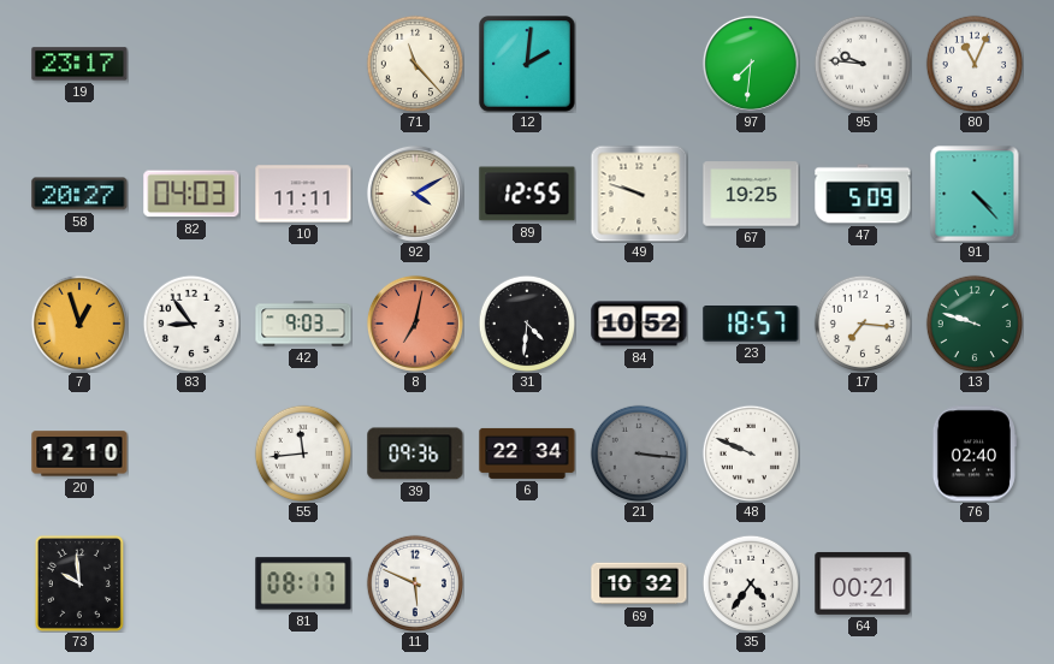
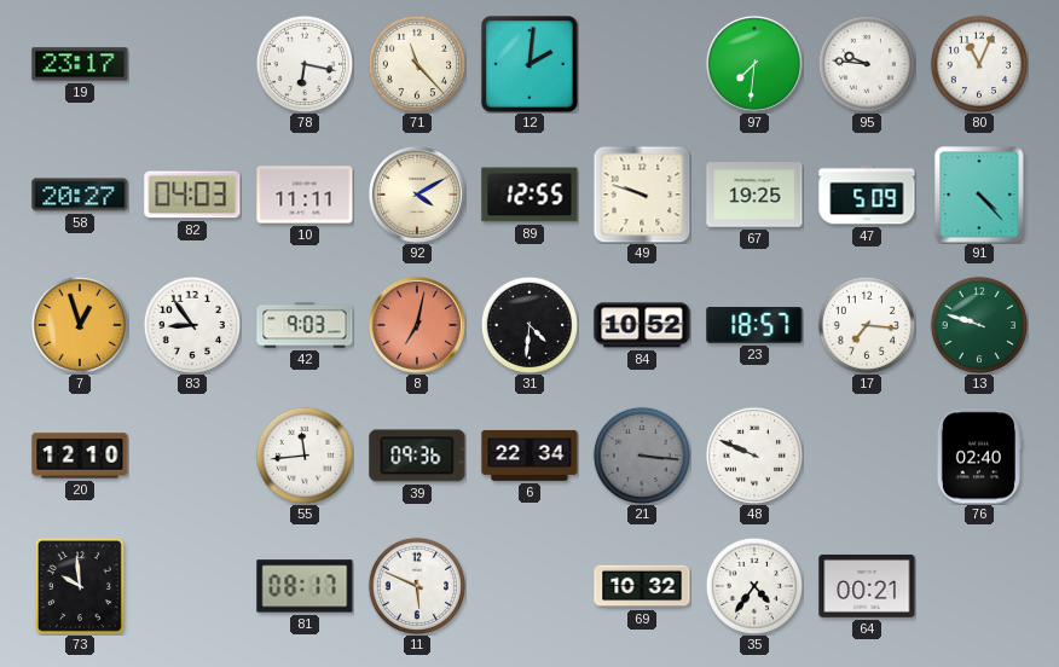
78: none -> 6:17 (303, 63)
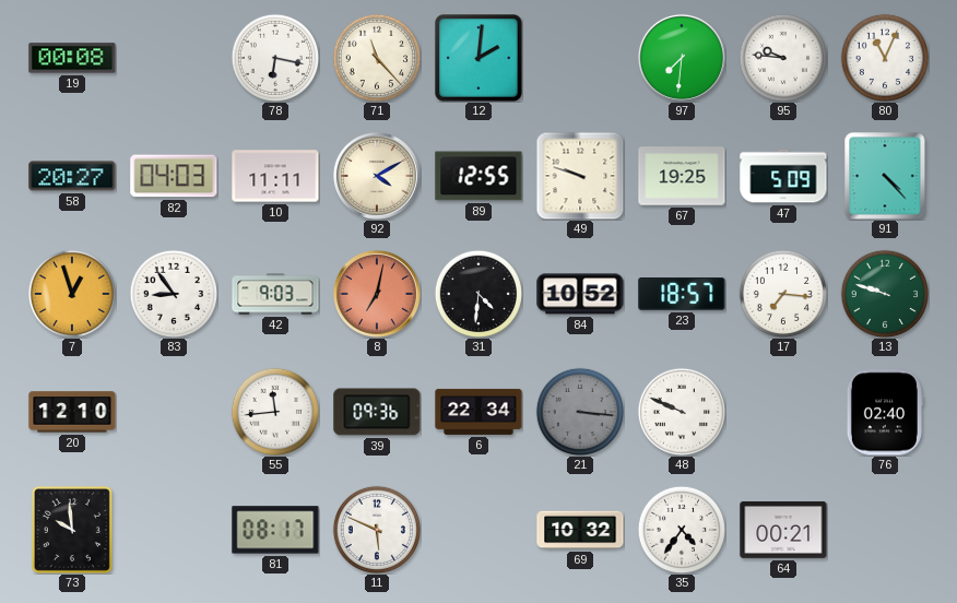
19: 23:17 -> 00:08 (72, 58)
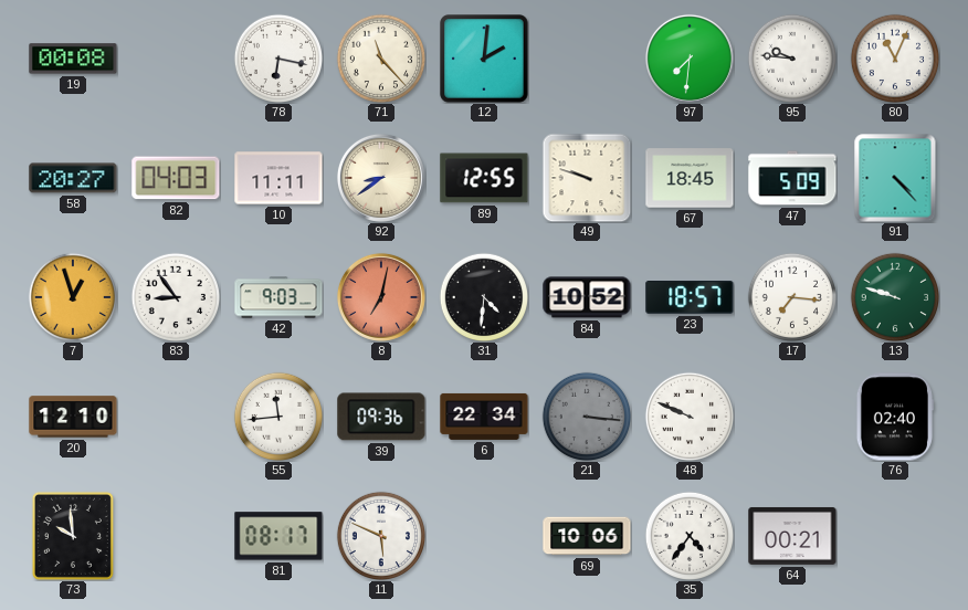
92: 4:10 -> 8:39 (381, 178)
67: 19:25 -> 18:45 (690, 178)
69: 10:32 -> 10:06 (587, 536)
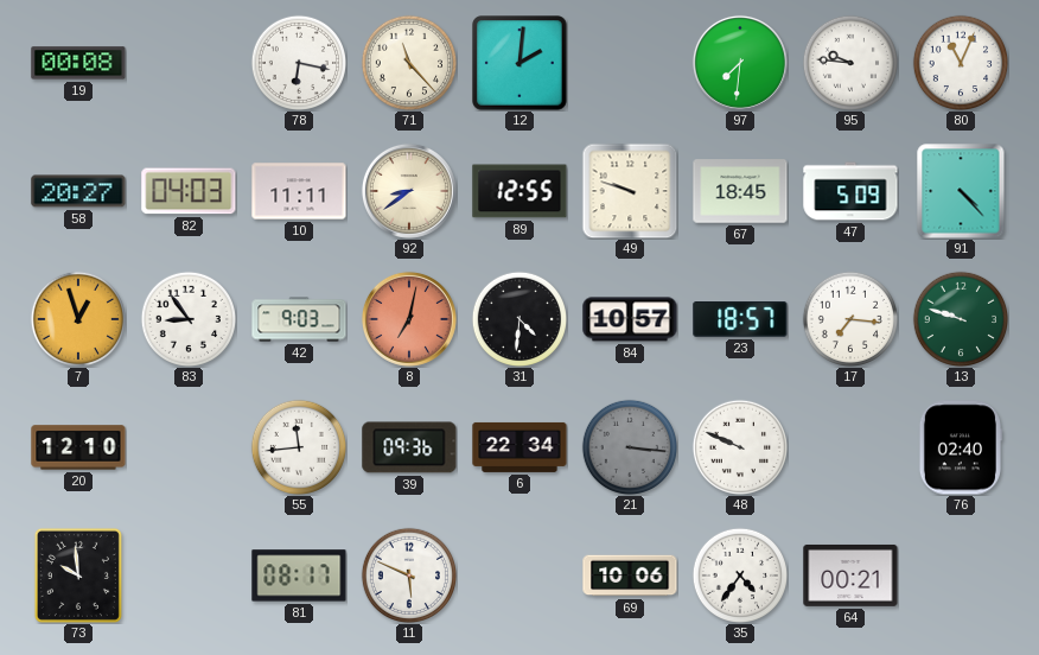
84: 10:52 -> 10:57 (630, 319)
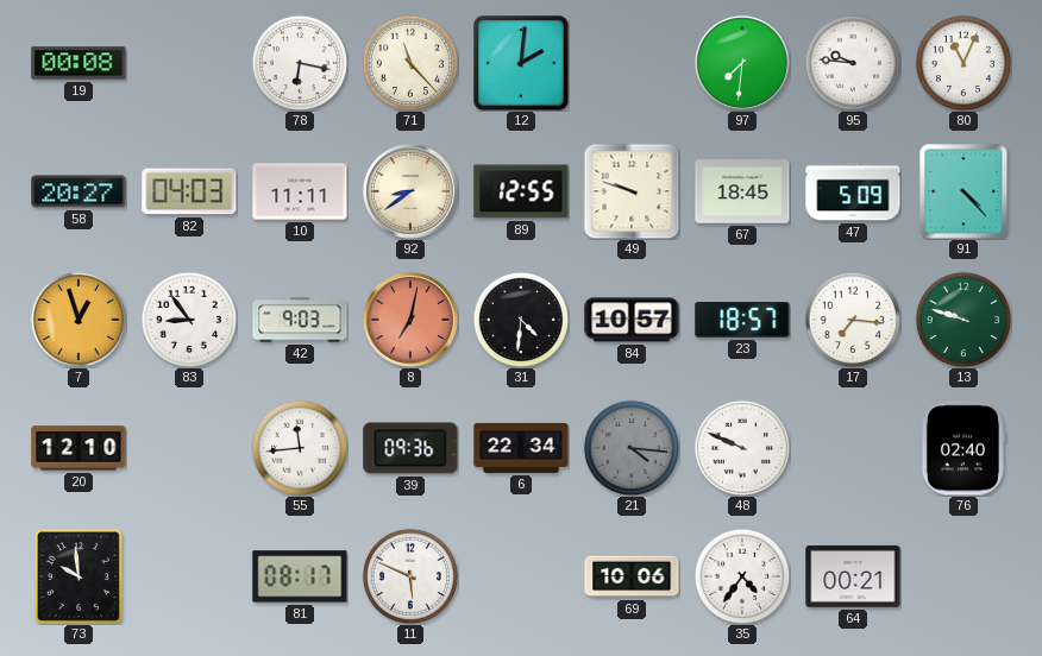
21: 3:16 -> 4:16 (630, 447)
